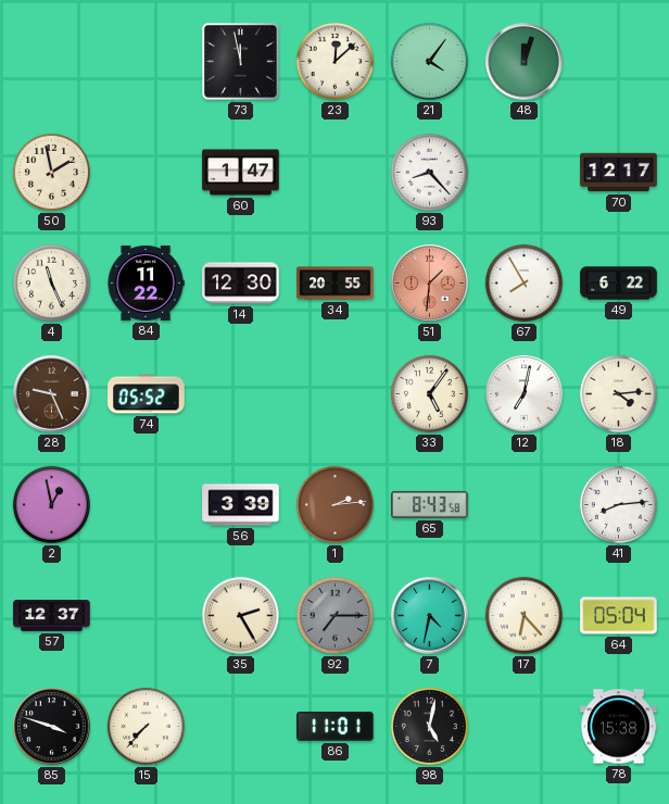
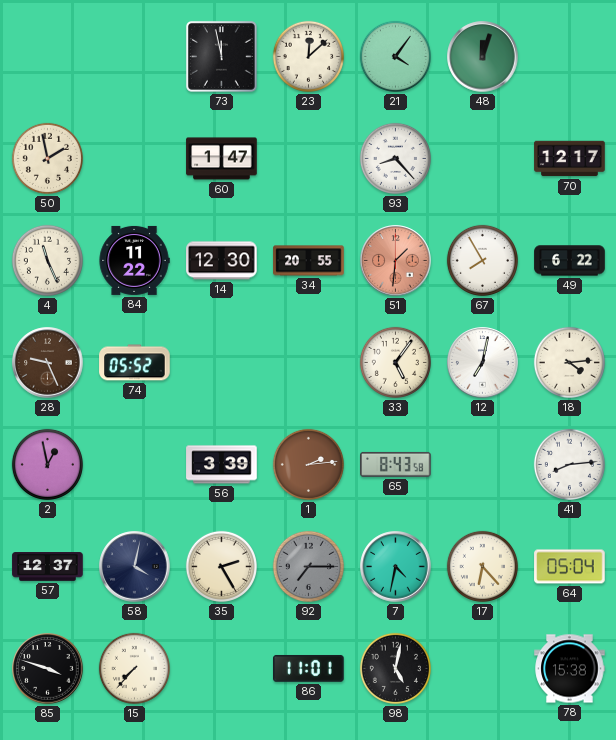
58: none -> 4:02 (135, 567)
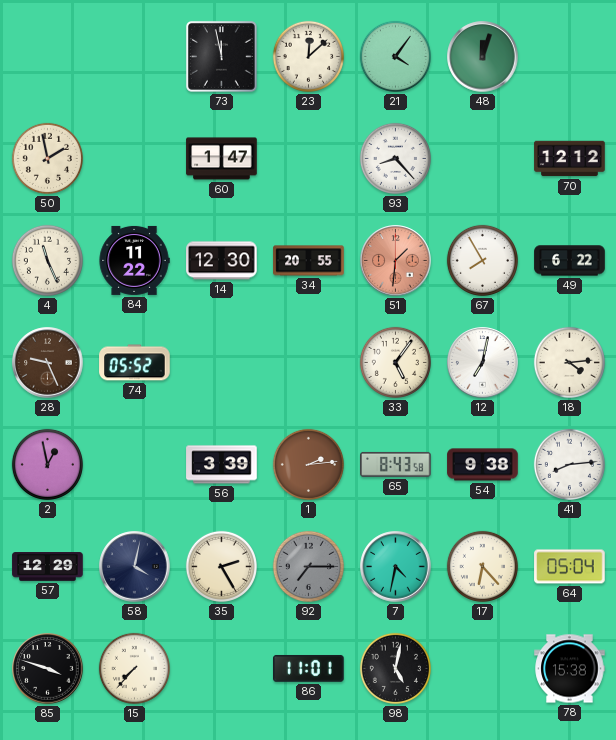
70: 12:17 -> 12:12 (570, 159)
54: none -> 9:38 (483, 465)
57: 12:37 -> 12:29 (48, 567)
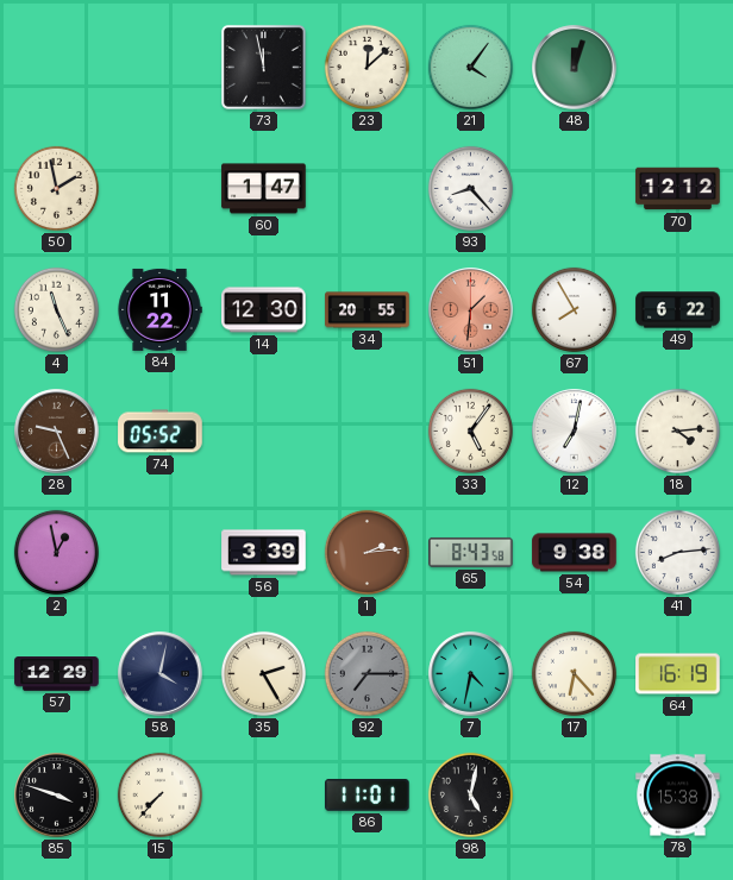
64: 05:04 -> 16:19 (678, 674)
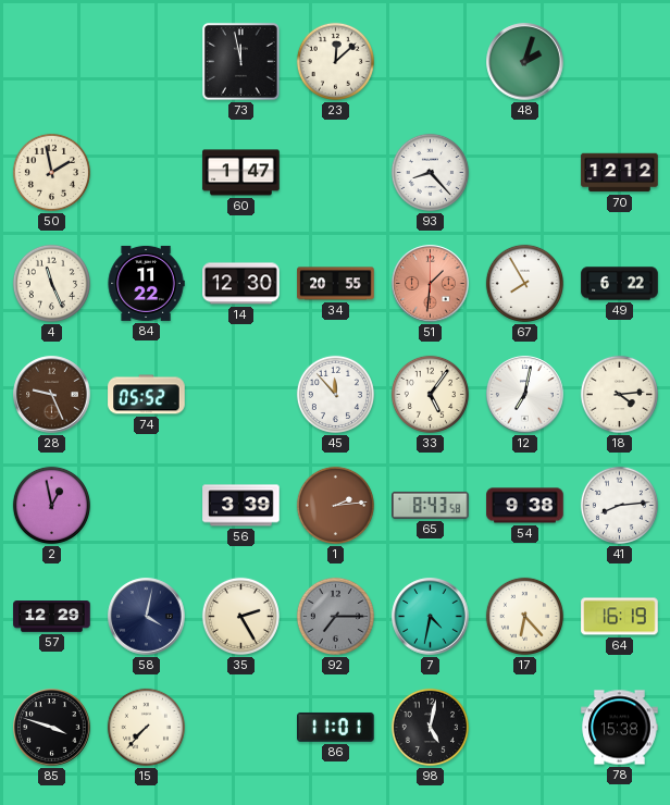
21: 4:06 -> none (470, 67)
48: 12:03 -> 2:03 (525, 62)
45: none -> 11:53 (335, 394)
